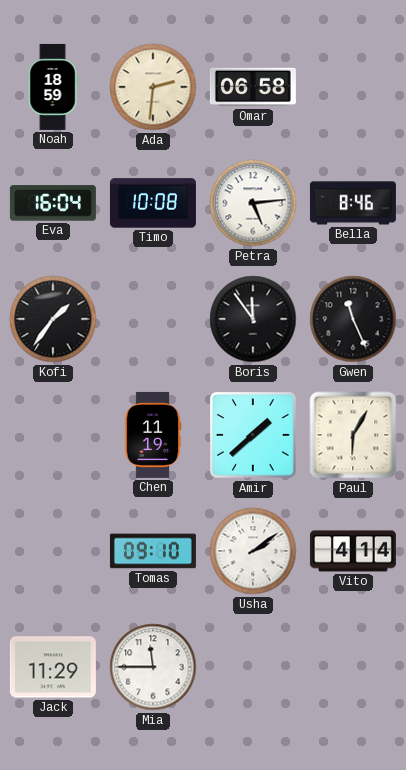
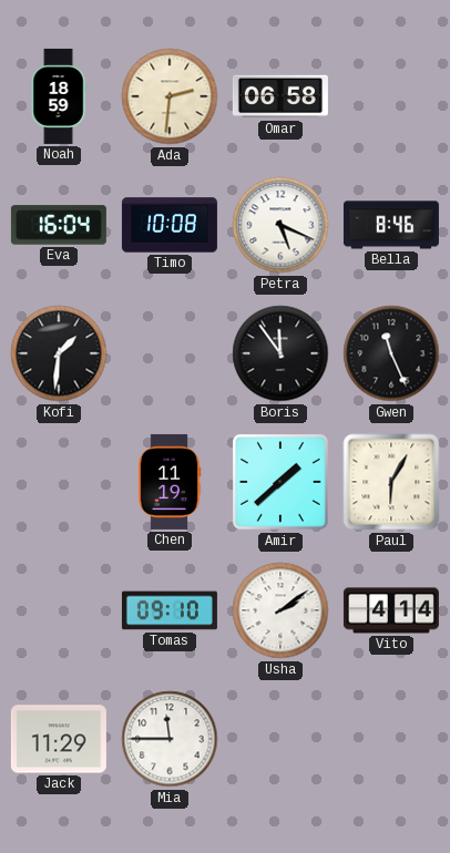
Petra: 5:14 -> 5:19 (280, 225)
Kofi: 1:36 -> 1:31 (59, 353)
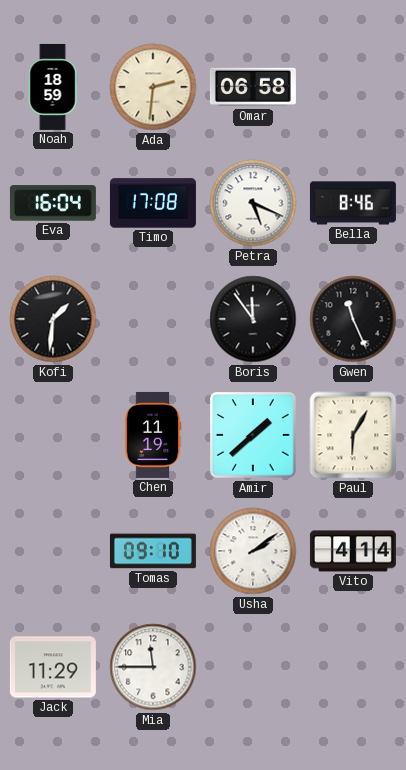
Timo: 10:08 -> 17:08 (153, 203)
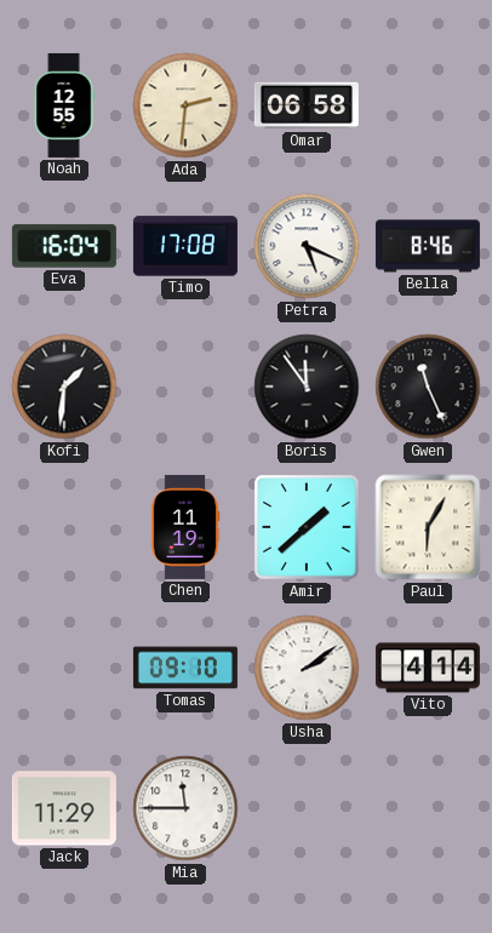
Noah: 18:59 -> 12:55 (64, 105)
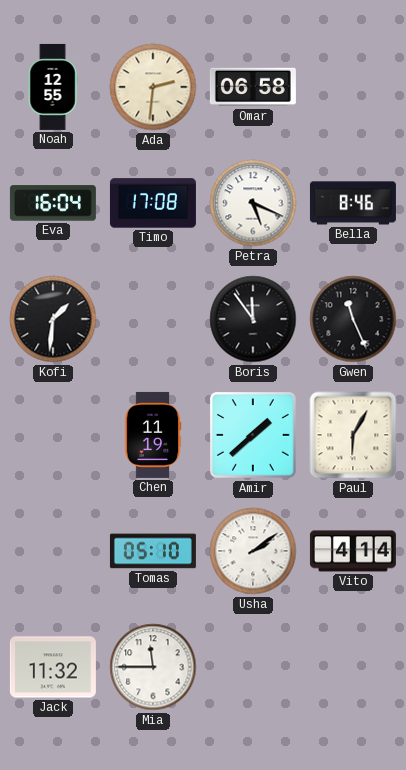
Tomas: 09:10 -> 05:10 (153, 551)
Jack: 11:29 -> 11:32 (53, 667)
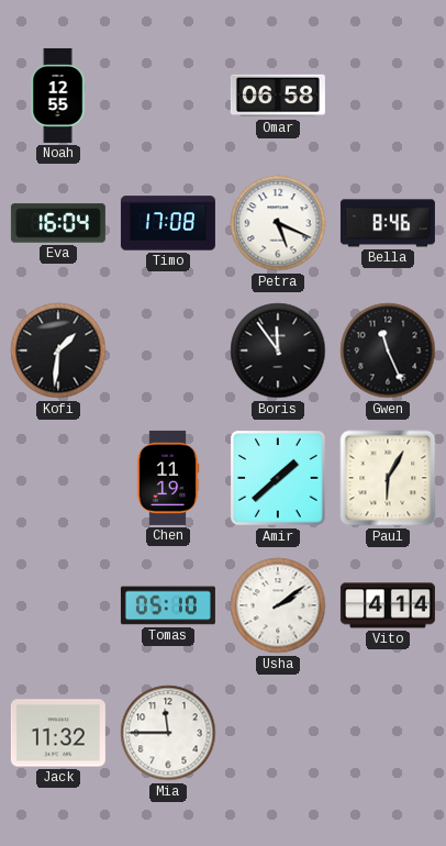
Ada: 2:31 -> none (153, 87)
